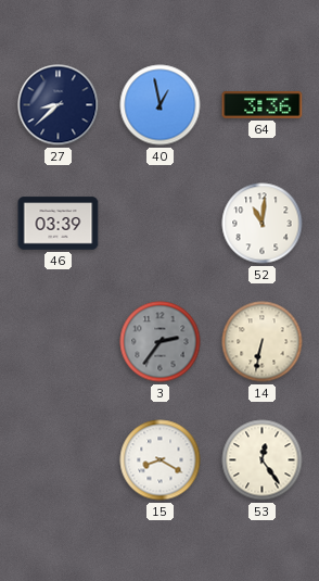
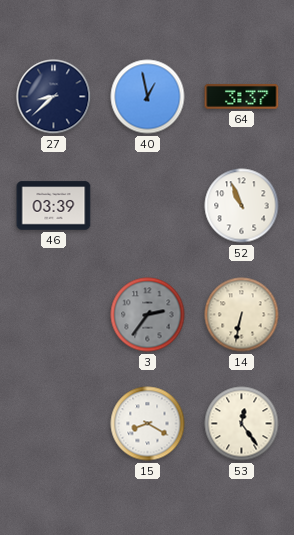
64: 3:36 -> 3:37 (242, 97)
52: 11:01 -> 10:56 (242, 206)
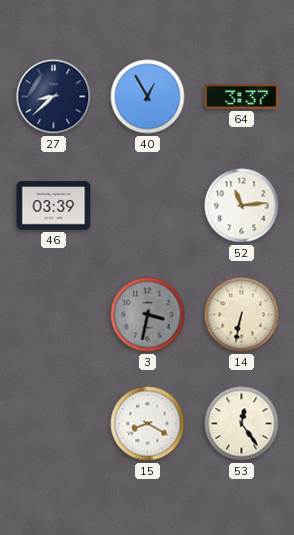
40: 12:58 -> 12:55 (148, 97)
52: 10:56 -> 11:14 (242, 206)
3: 2:36 -> 3:32 (148, 315)
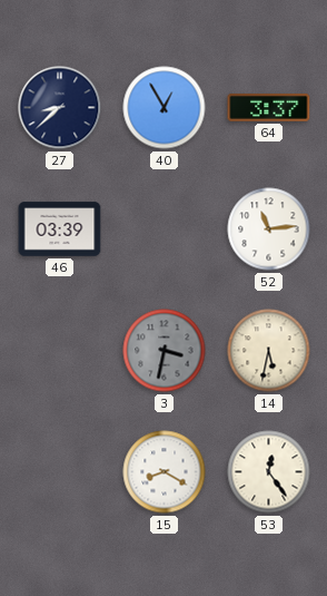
14: 6:32 -> 5:32 (269, 351)
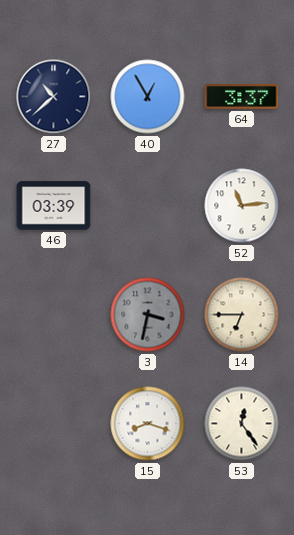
27: 8:38 -> 10:38 (54, 97)
14: 5:32 -> 6:45 (242, 315)
15: 8:20 -> 8:18 (148, 424)
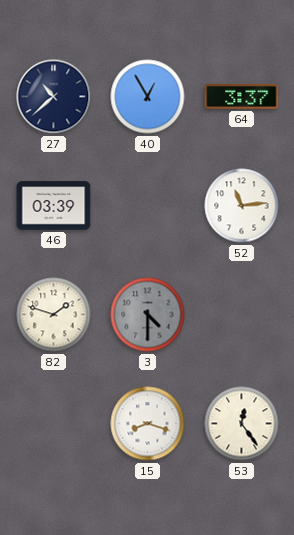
82: none -> 1:48 (54, 315)
3: 3:32 -> 4:30 (148, 315)
14: 6:45 -> none (242, 315)
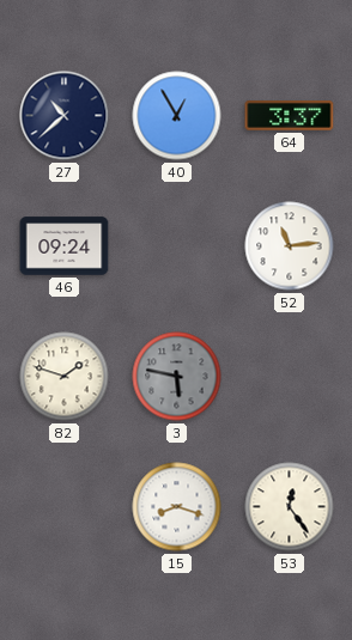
46: 03:39 -> 09:24 (65, 246)
3: 4:30 -> 5:47 (177, 377)
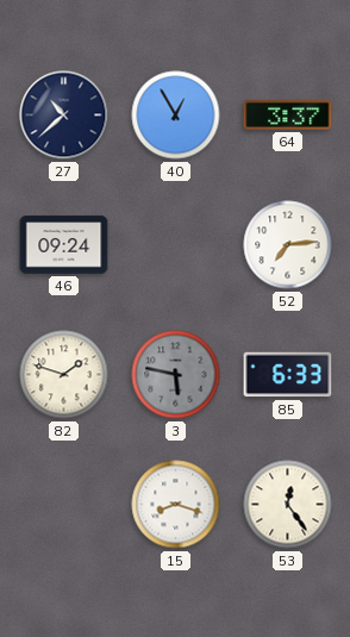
52: 11:14 -> 7:14 (288, 245)
85: none -> 6:33 (288, 375)
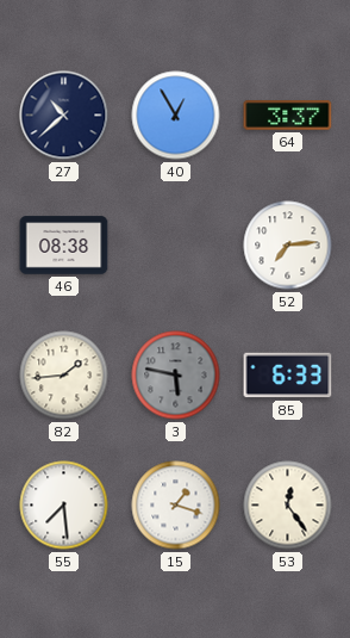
46: 09:24 -> 08:38 (64, 246)
82: 1:48 -> 1:44 (64, 376)
55: none -> 7:29 (64, 506)
15: 8:18 -> 1:18 (176, 506)
